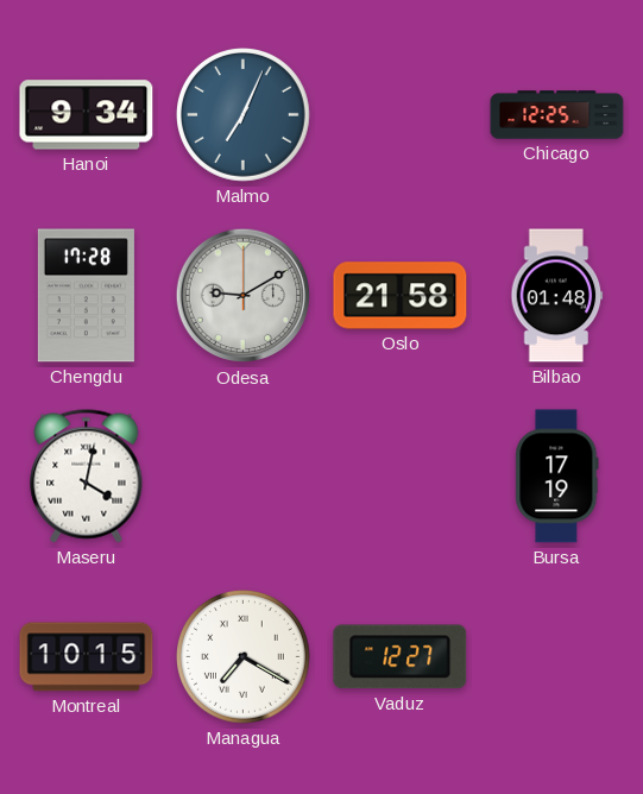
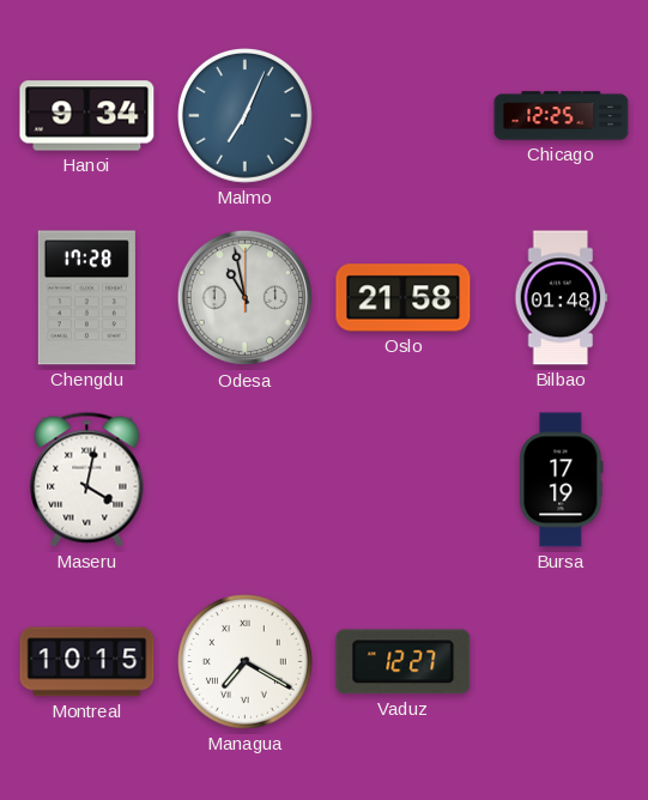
Odesa: 9:10 -> 10:58 (246, 298)
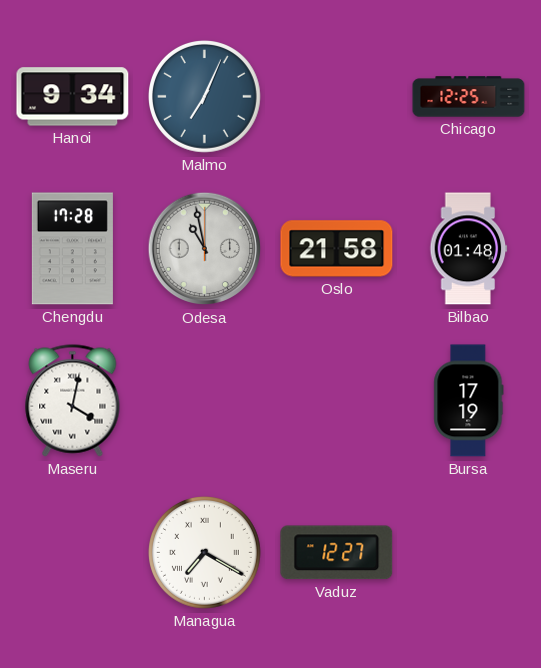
Montreal: 10:15 -> none (87, 662)
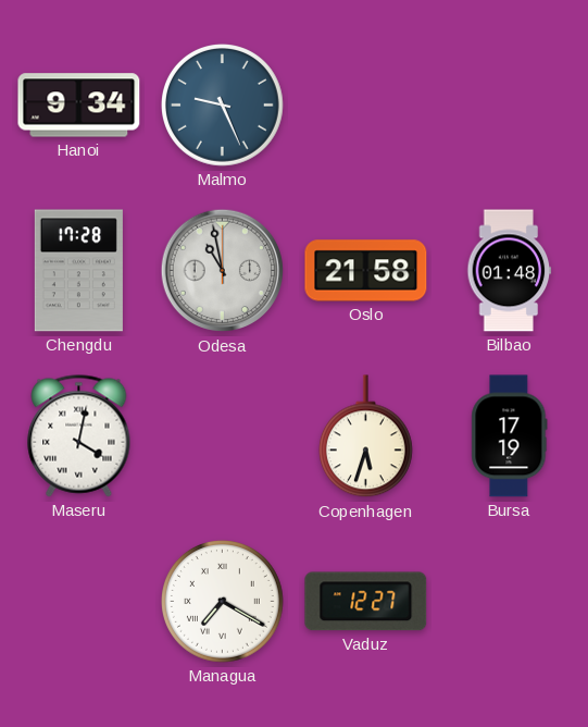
Malmo: 7:04 -> 9:26 (223, 106)
Chicago: 12:25 -> none (469, 97)
Copenhagen: none -> 5:33 (365, 436)
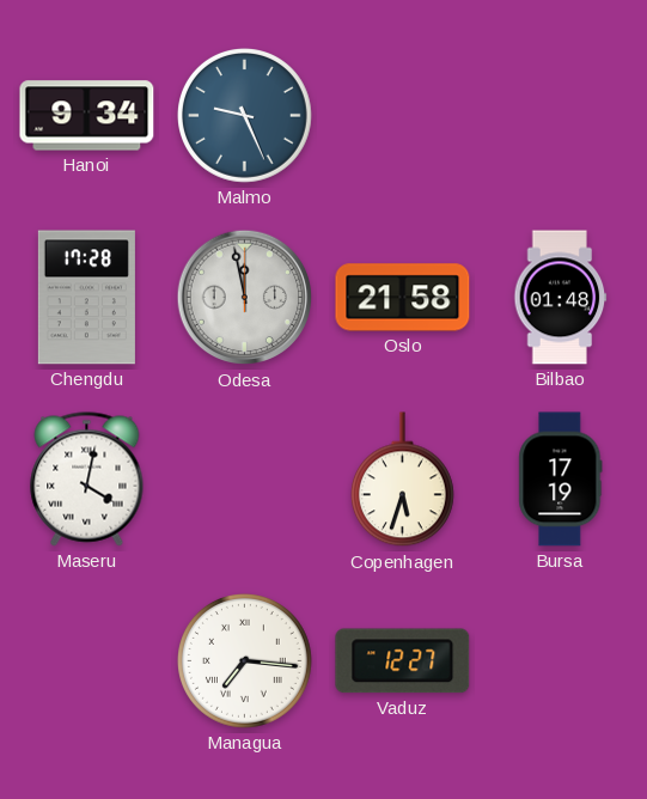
Odesa: 10:58 -> 11:58 (245, 298)
Managua: 7:20 -> 7:16 (245, 661)
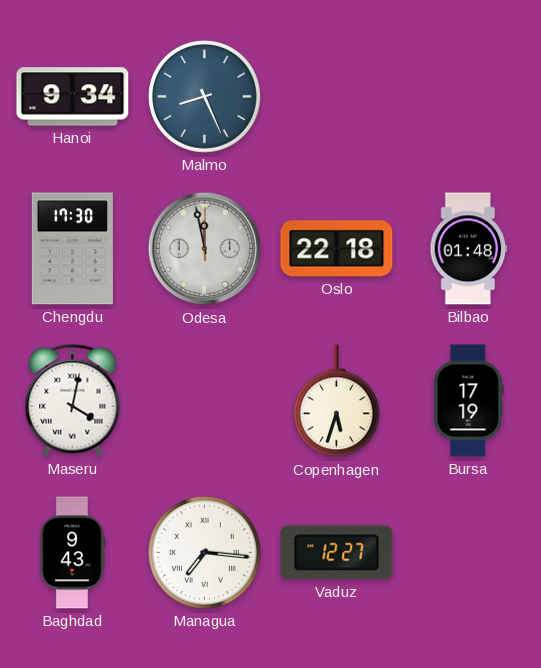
Malmo: 9:26 -> 8:26 (205, 97)
Chengdu: 17:28 -> 17:30 (72, 249)
Oslo: 21:58 -> 22:18 (337, 249)
Baghdad: none -> 9:43 (72, 553)
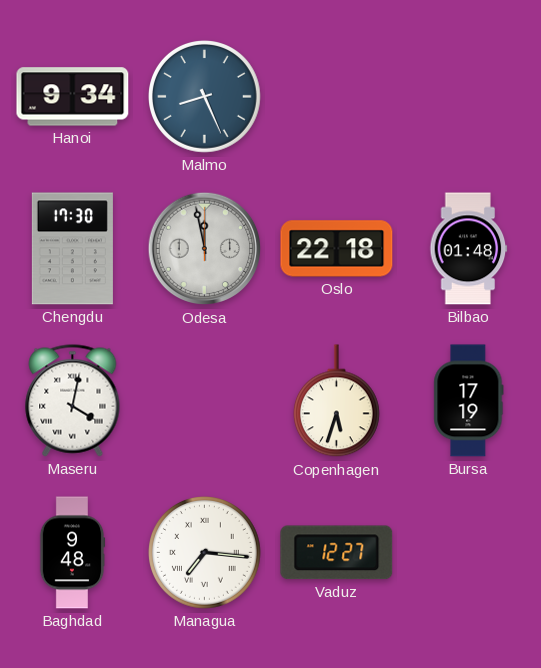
Baghdad: 9:43 -> 9:48 (72, 553)
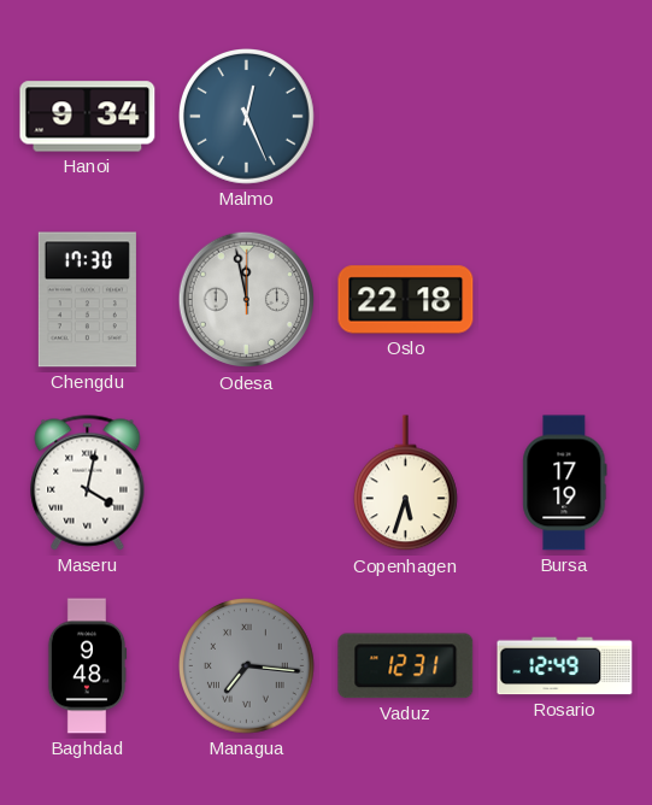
Malmo: 8:26 -> 12:26 (247, 117)
Bilbao: 01:48 -> none (469, 249)
Managua dial: white -> grey (247, 666)
Vaduz: 12:27 -> 12:31 (406, 666)
Rosario: none -> 12:49 (565, 666)
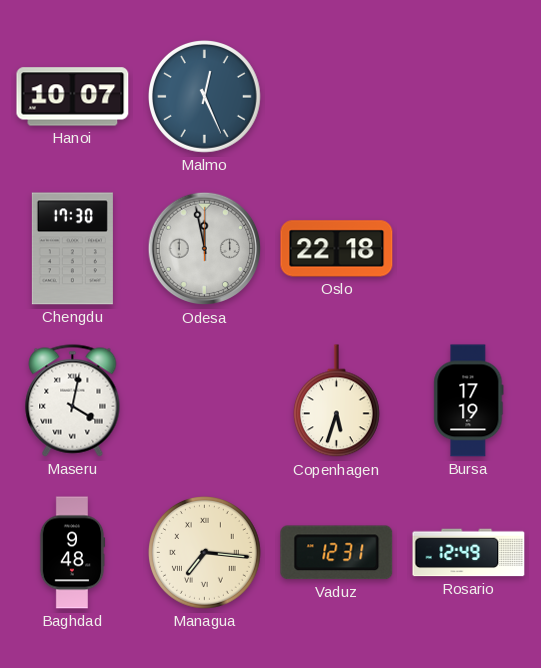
Hanoi: 9:34 -> 10:07 (73, 97)
Managua dial: grey -> cream (205, 553)
